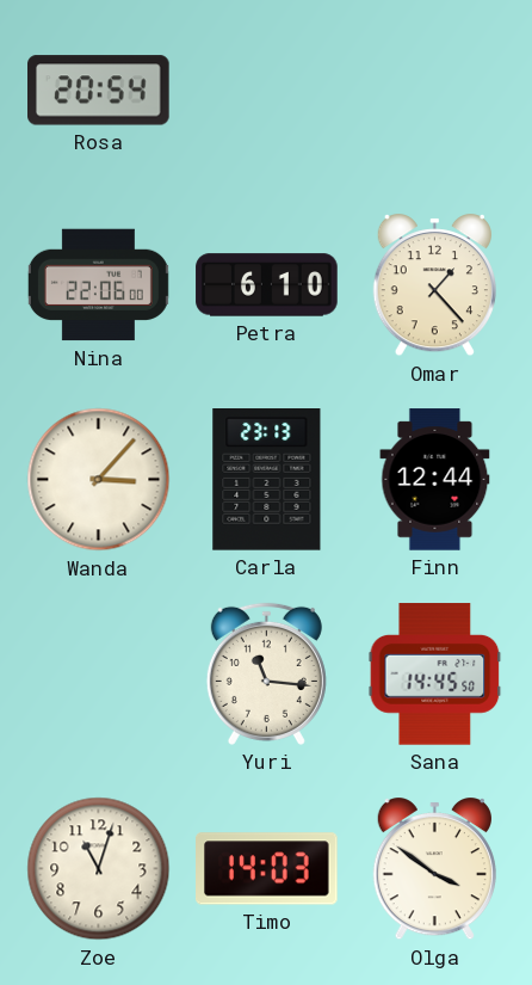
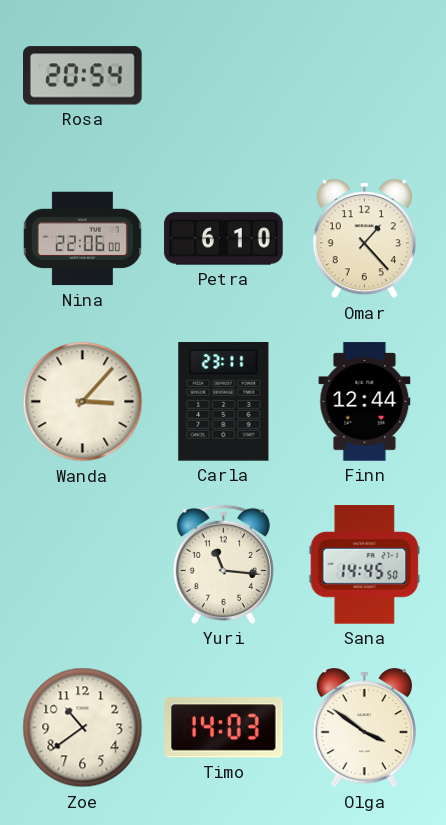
Carla: 23:13 -> 23:11 (224, 402)
Zoe: 11:03 -> 10:39 (83, 728)
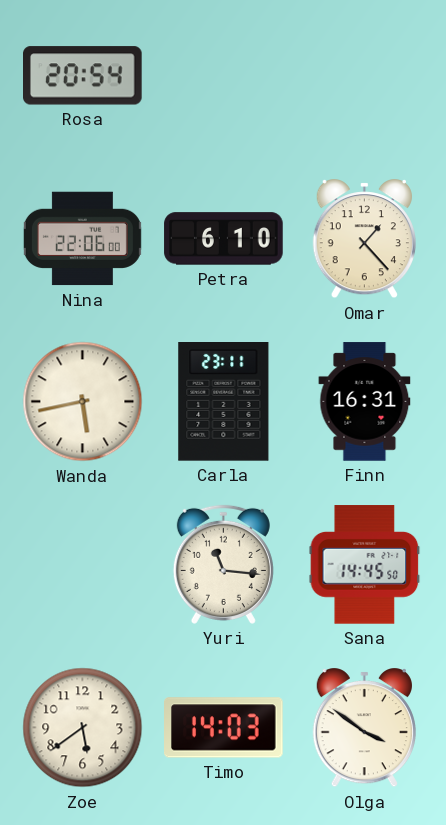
Wanda: 3:07 -> 5:43 (83, 402)
Finn: 12:44 -> 16:31 (365, 402)
Zoe: 10:39 -> 5:39 (83, 728)
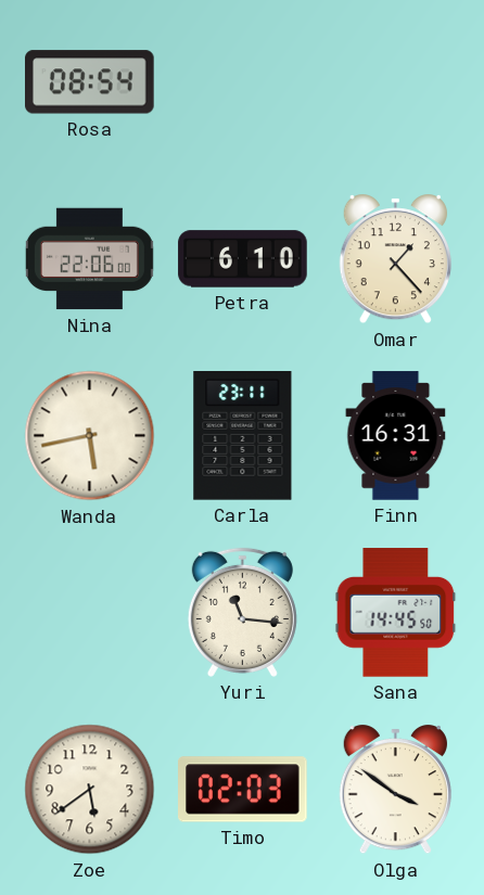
Rosa: 20:54 -> 08:54 (90, 82)
Timo: 14:03 -> 02:03 (243, 790)
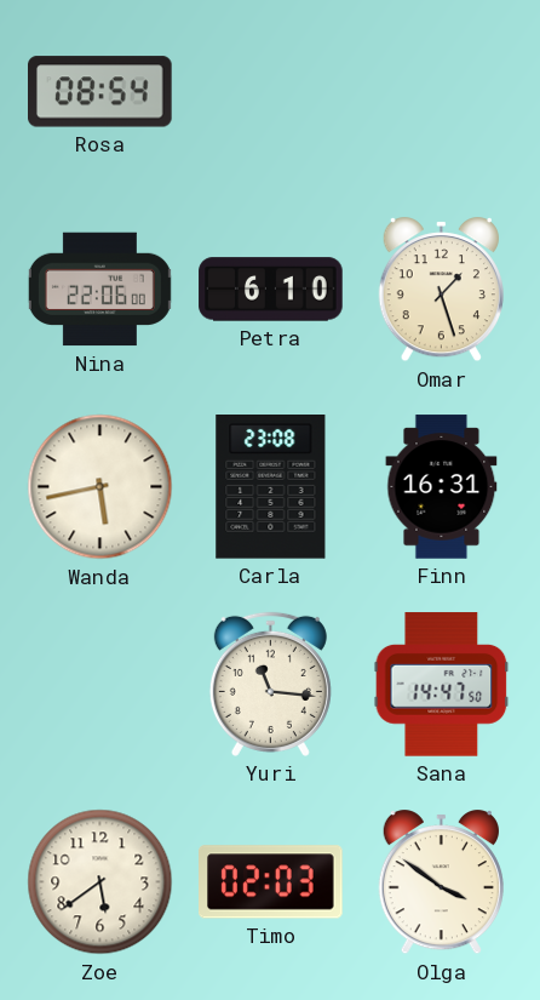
Omar: 1:23 -> 1:27 (441, 291)
Carla: 23:11 -> 23:08 (271, 487)
Sana: 14:45 -> 14:47 (442, 685)
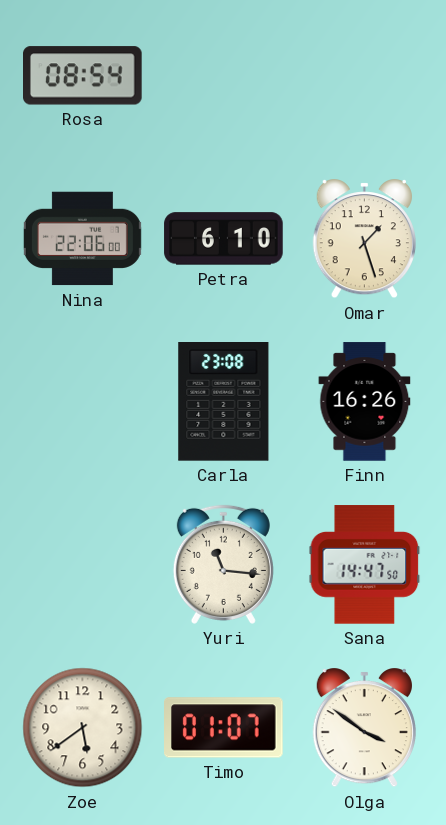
Wanda: 5:43 -> none (100, 487)
Finn: 16:31 -> 16:26 (365, 402)
Timo: 02:03 -> 01:07 (224, 728)
